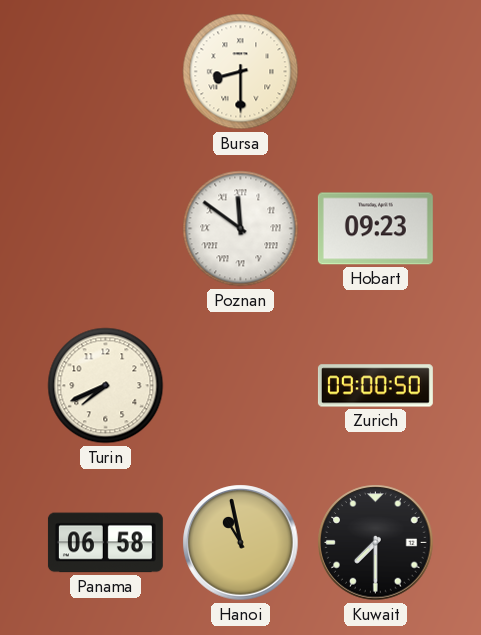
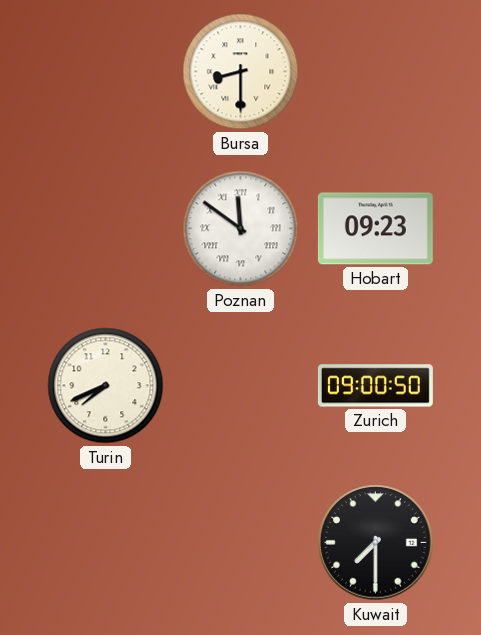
Panama: 06:58 -> none (105, 543)
Hanoi: 10:58 -> none (241, 543)
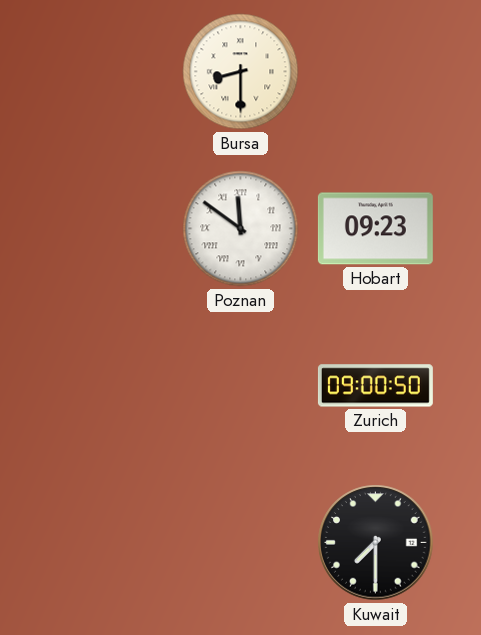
Turin: 7:41 -> none (106, 386)
